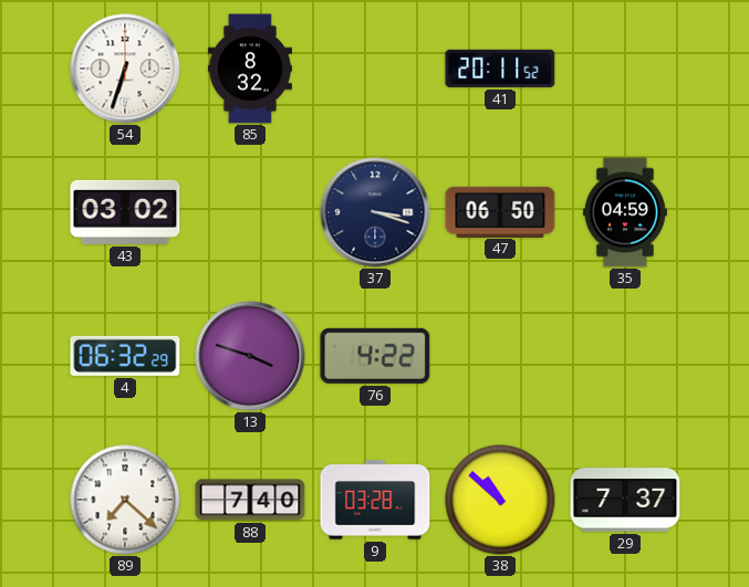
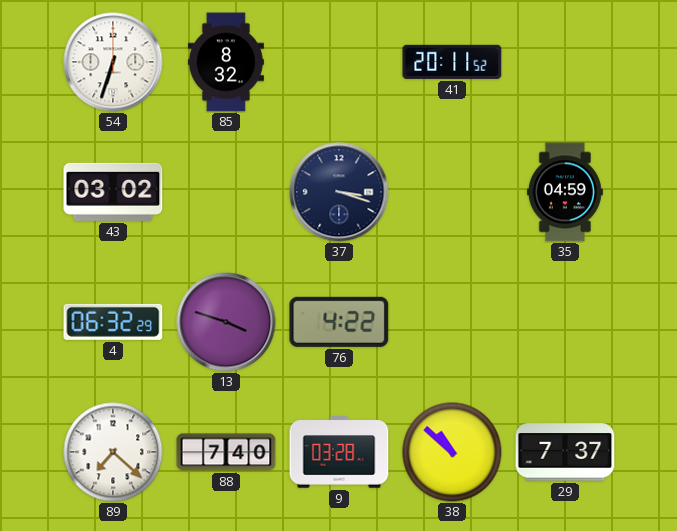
47: 06:50 -> none (500, 211)
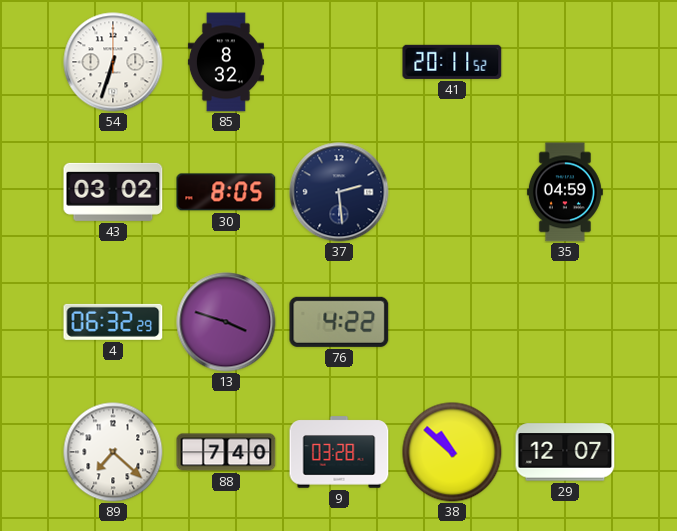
30: none -> 8:05 (226, 192)
37: 3:18 -> 2:29 (339, 192)
29: 7:37 -> 12:07 (565, 452)
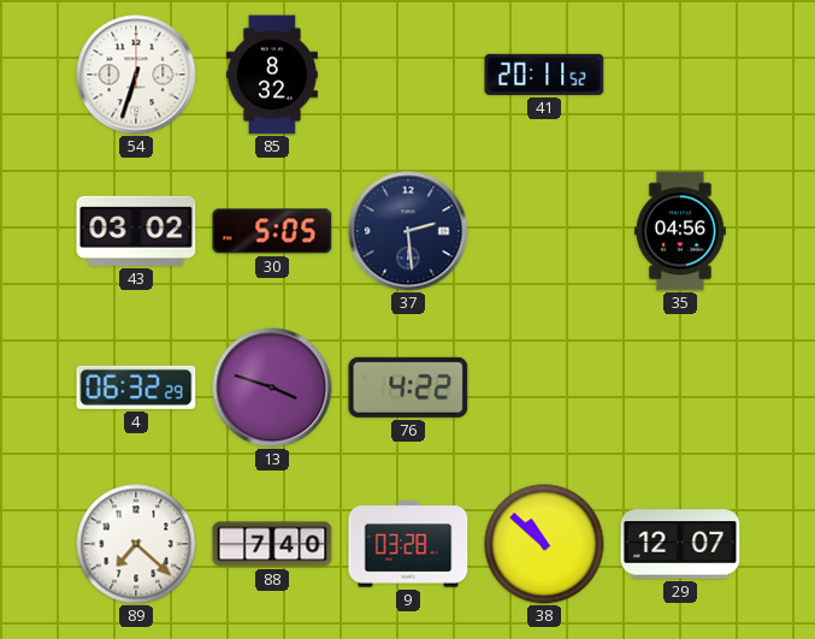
30: 8:05 -> 5:05 (272, 231)
35: 04:59 -> 04:56 (680, 231)
